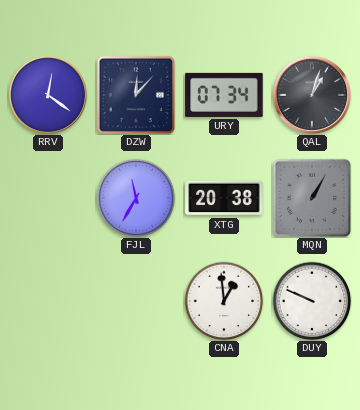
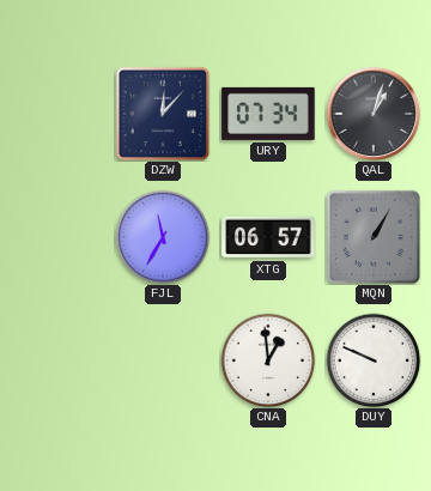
RRV: 12:21 -> none (47, 94)
XTG: 20:38 -> 06:57 (268, 237)
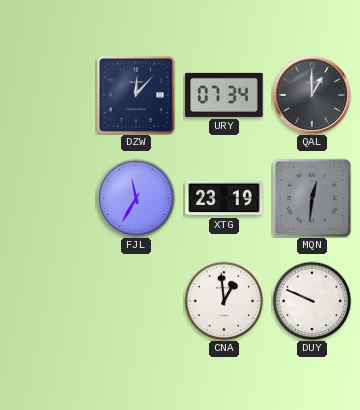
QAL: 1:03 -> 1:00 (311, 94)
XTG: 06:57 -> 23:19 (224, 198)
MQN: 1:05 -> 12:31 (311, 197)
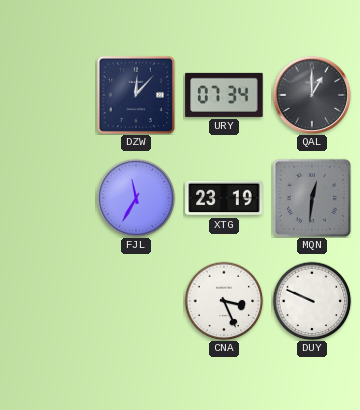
CNA: 12:59 -> 3:26 (224, 301)
